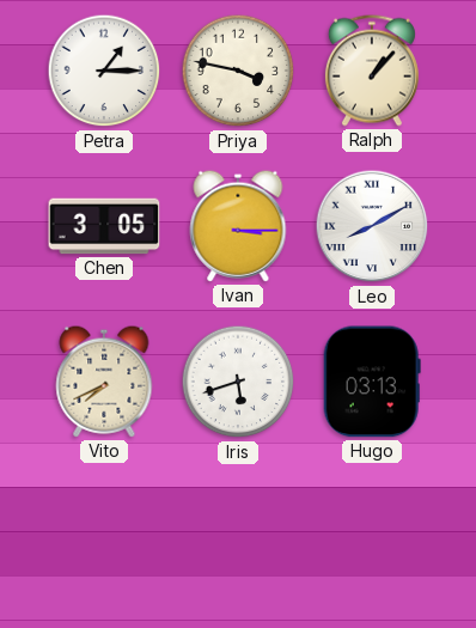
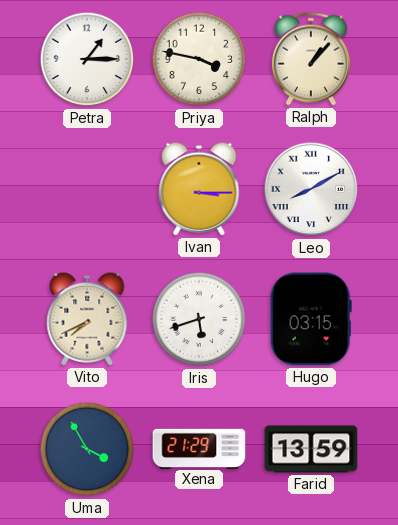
Chen: 3:05 -> none (104, 226)
Hugo: 03:13 -> 03:15 (311, 319)
Uma: none -> 3:55 (87, 449)
Xena: none -> 21:29 (199, 448)
Farid: none -> 13:59 (311, 449)
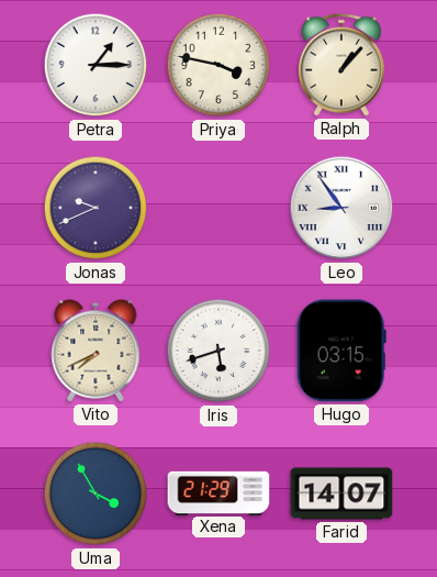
Jonas: none -> 9:41 (96, 208)
Ivan: 3:15 -> none (199, 189)
Leo: 8:10 -> 8:54 (341, 208)
Farid: 13:59 -> 14:07 (341, 493)
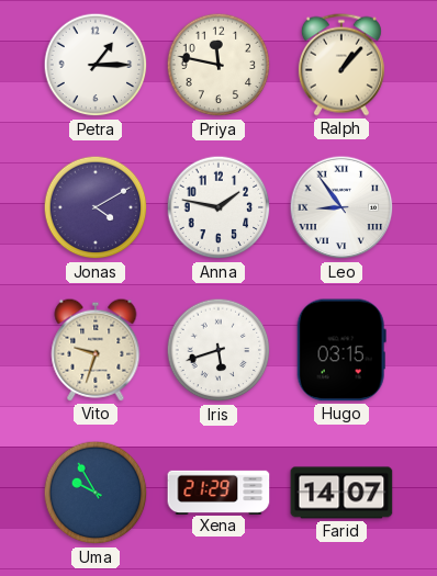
Priya: 3:47 -> 11:47 (218, 65)
Jonas: 9:41 -> 4:10 (96, 207)
Anna: none -> 1:47 (218, 207)
Vito: 7:41 -> 9:33 (96, 350)
Uma: 3:55 -> 9:55 (96, 493)
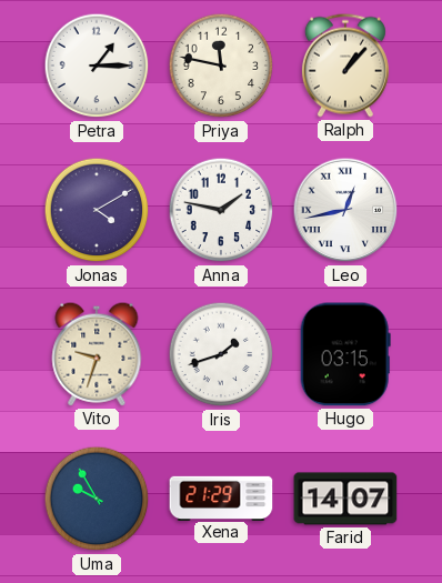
Leo: 8:54 -> 12:43 (345, 210)
Iris: 5:42 -> 1:42 (221, 354)
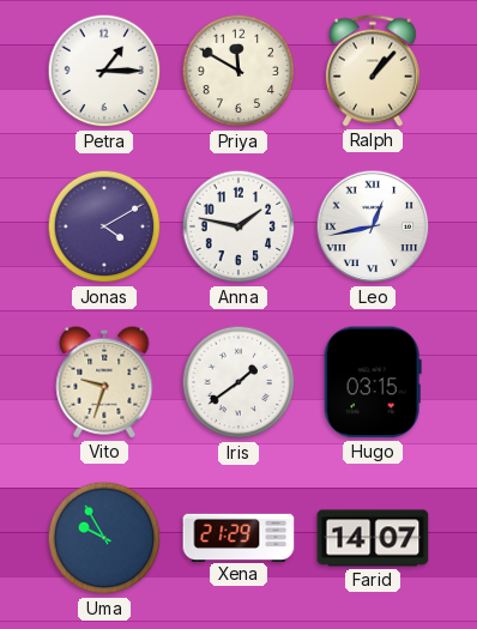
Priya: 11:47 -> 11:50 (238, 71)
Iris: 1:42 -> 1:39 (238, 382)
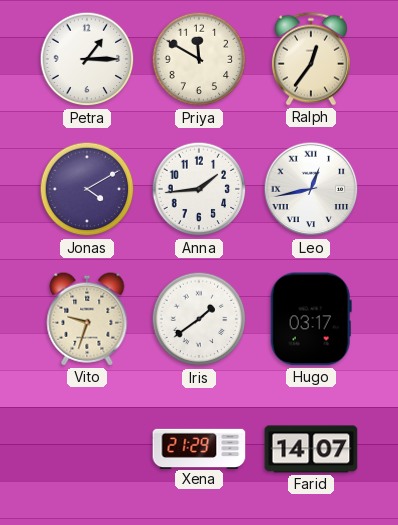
Ralph: 1:07 -> 12:36 (311, 59)
Anna: 1:47 -> 1:44 (199, 189)
Hugo: 03:15 -> 03:17 (311, 319)
Uma: 9:55 -> none (104, 538)
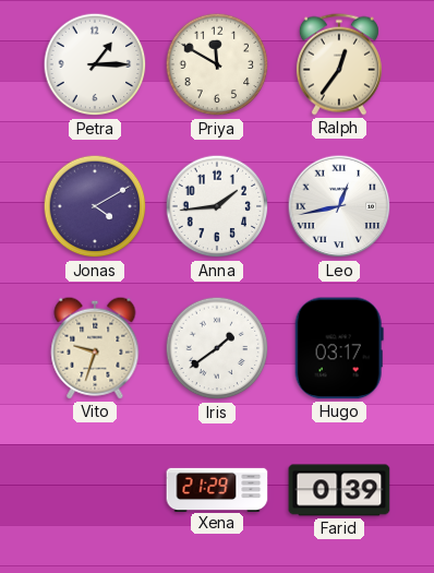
Farid: 14:07 -> 0:39 (339, 490)
